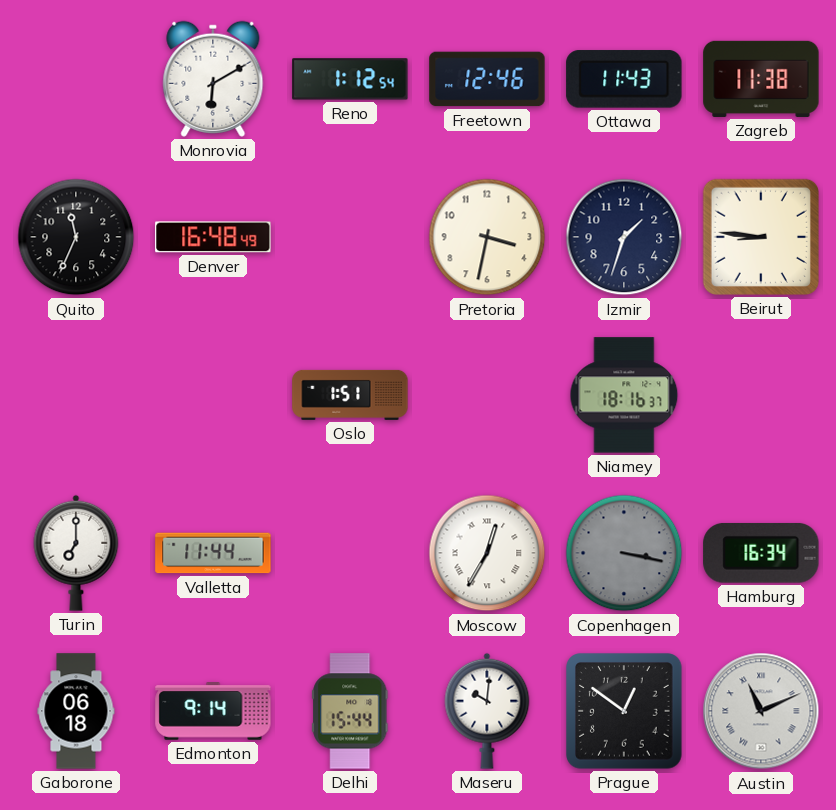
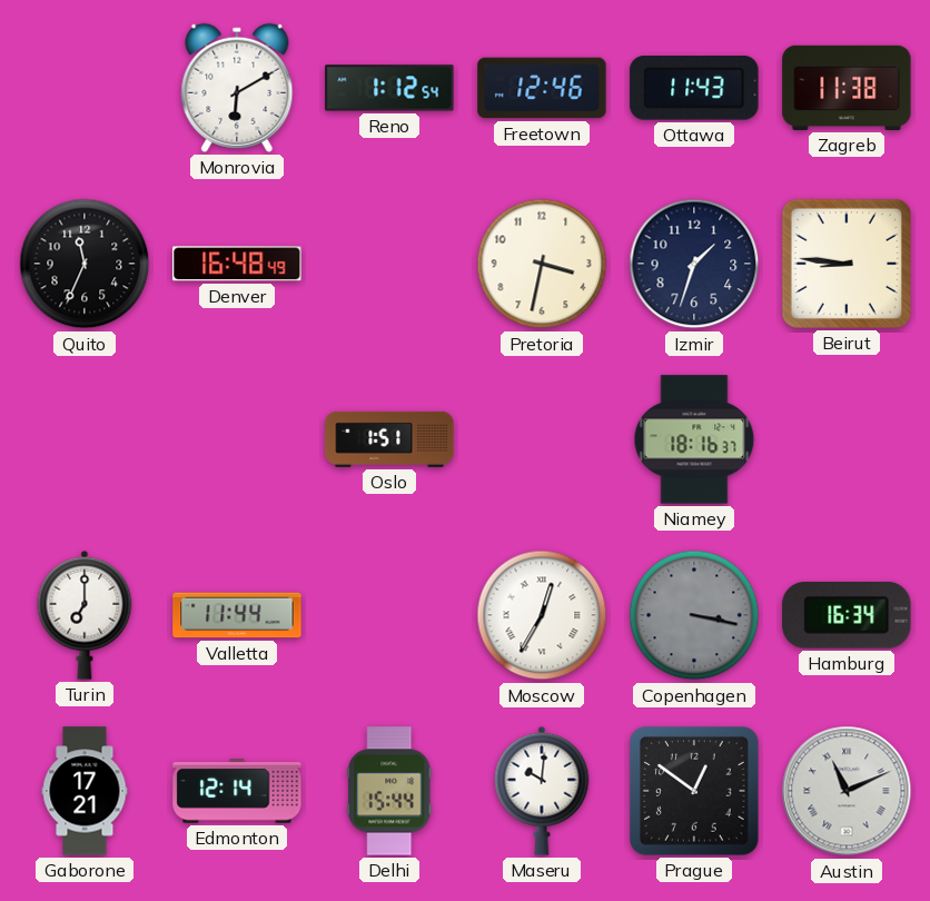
Gaborone: 06:18 -> 17:21 (85, 791)
Edmonton: 9:14 -> 12:14 (237, 791)
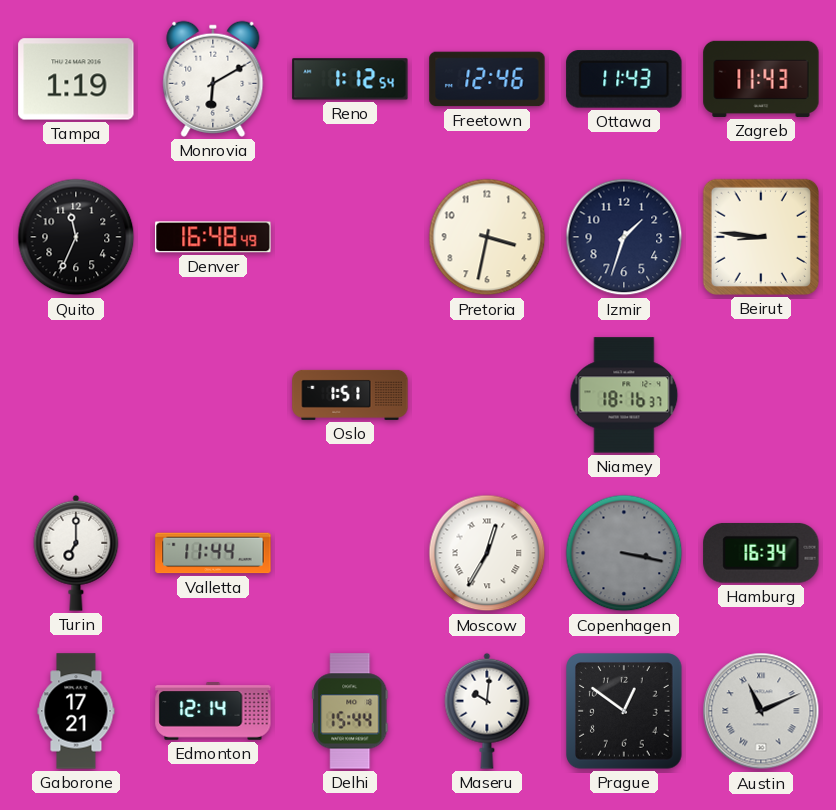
Tampa: none -> 1:19 (76, 79)
Zagreb: 11:38 -> 11:43 (761, 79)
